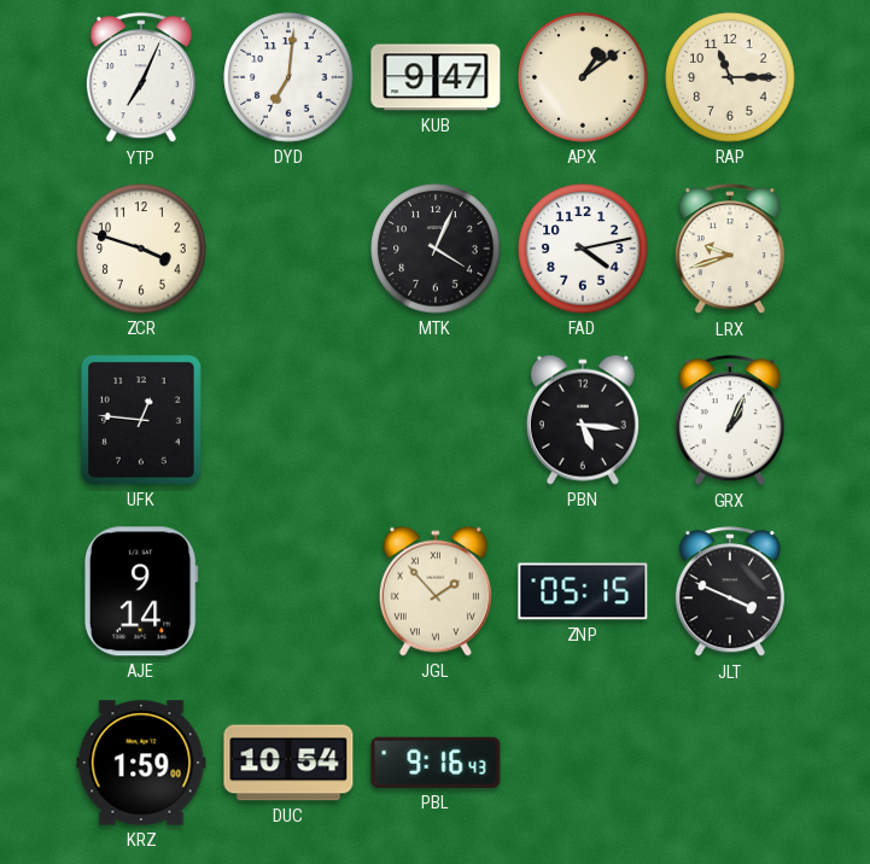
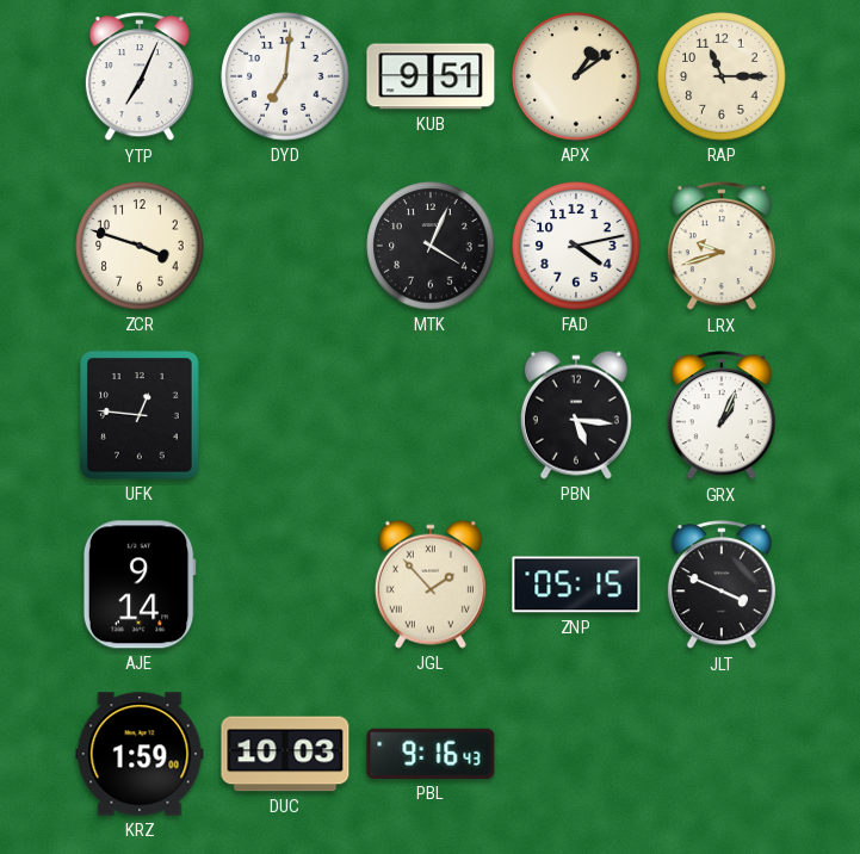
KUB: 9:47 -> 9:51 (431, 76)
DUC: 10:54 -> 10:03 (285, 754)
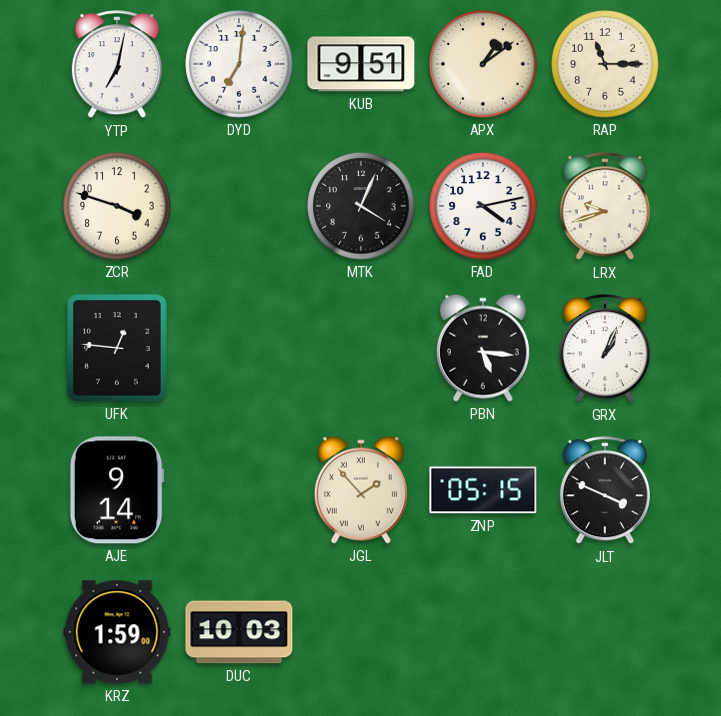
YTP: 7:04 -> 7:02 (117, 65)
PBL: 9:16 -> none (431, 754)
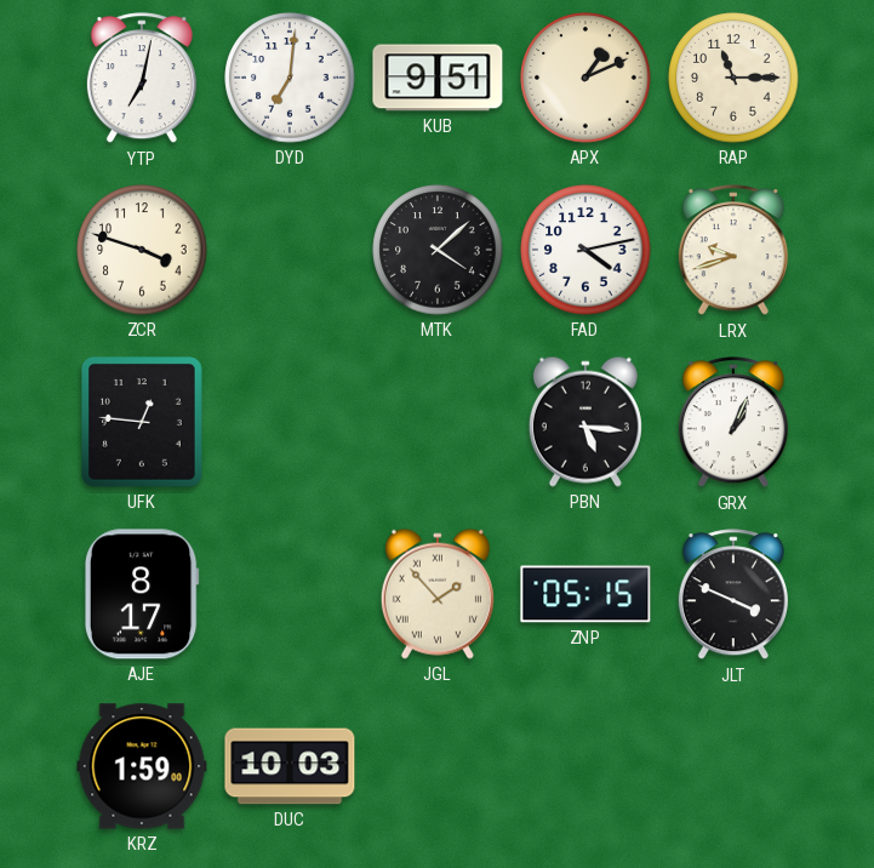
APX: 1:09 -> 1:11 (585, 78)
MTK: 4:04 -> 4:08 (438, 250)
AJE: 9:14 -> 8:17 (142, 594)
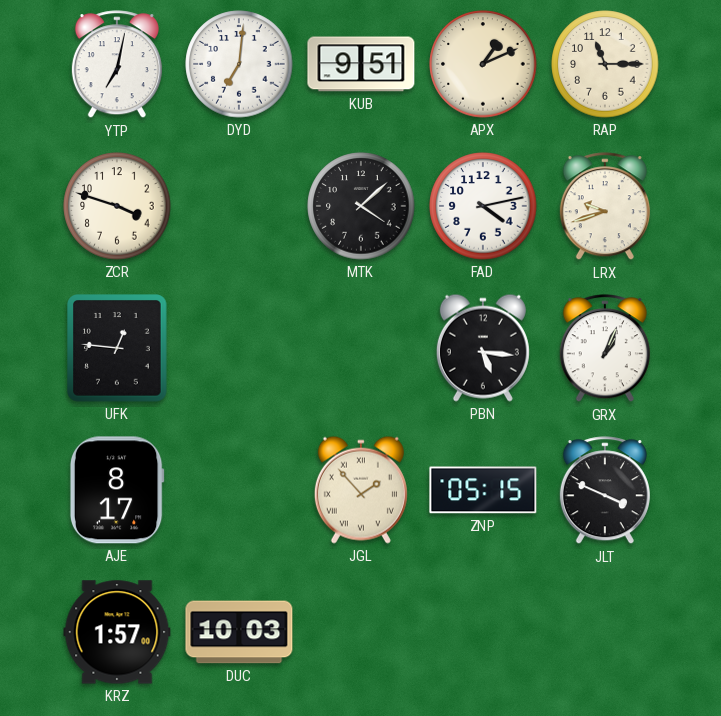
KRZ: 1:59 -> 1:57 (117, 632)
